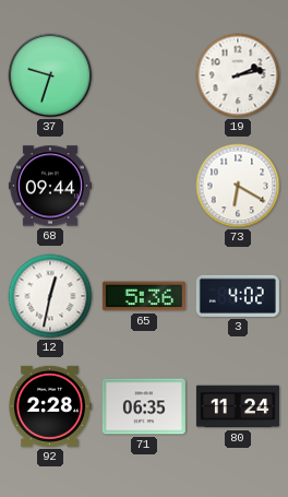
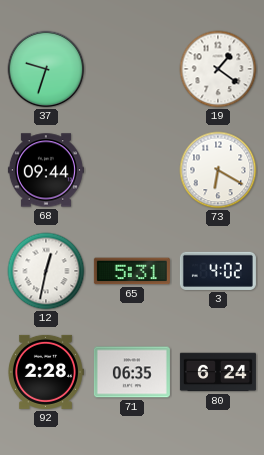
19: 2:13 -> 1:21 (218, 69)
65: 5:36 -> 5:31 (132, 271)
80: 11:24 -> 6:24 (218, 372)
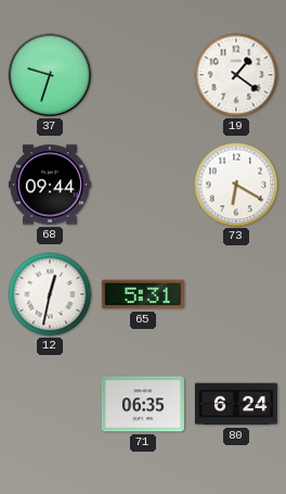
3: 4:02 -> none (218, 271)
92: 2:28 -> none (45, 372)
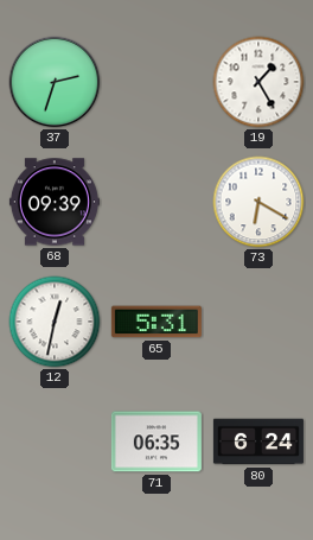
37: 9:33 -> 2:33 (55, 82)
19: 1:21 -> 1:25 (258, 82)
68: 09:44 -> 09:39 (55, 202)
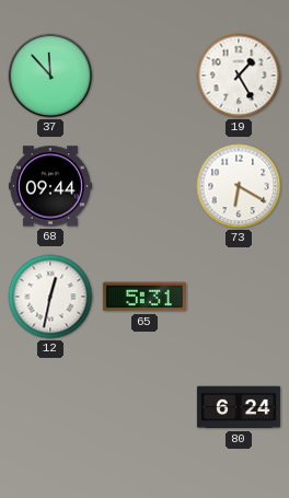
37: 2:33 -> 11:53 (50, 76)
68: 09:39 -> 09:44 (50, 186)
71: 06:35 -> none (156, 441)
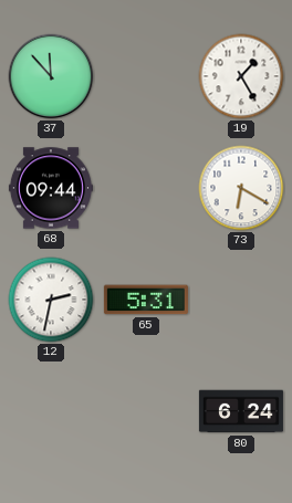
12: 12:32 -> 2:32 (51, 300)
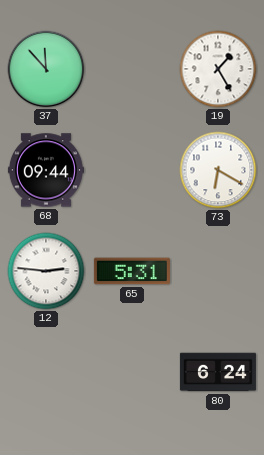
12: 2:32 -> 2:46 (46, 271)
